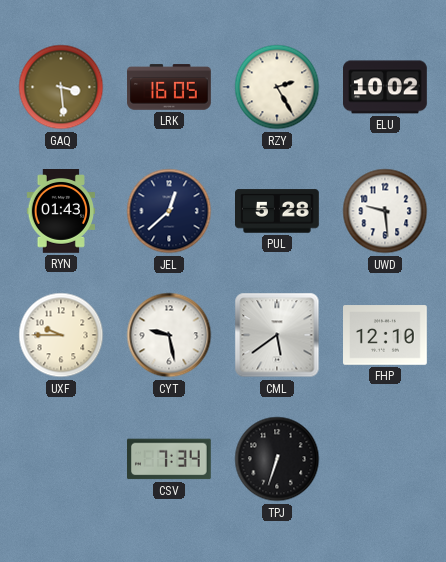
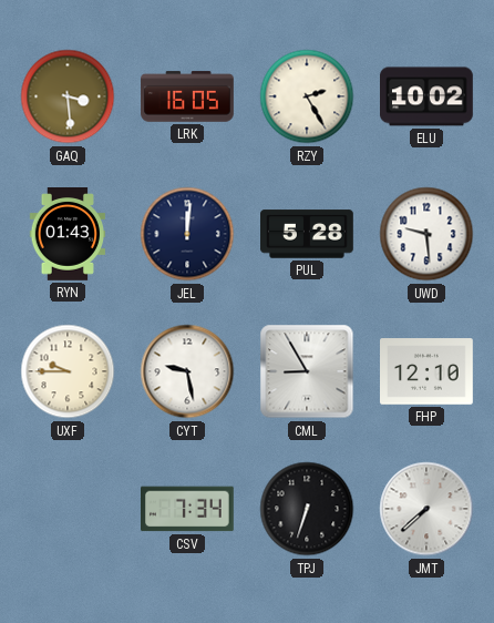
JEL: 12:38 -> 12:01 (187, 234)
CML: 5:39 -> 8:55 (307, 371)
JMT: none -> 7:38 (426, 509)
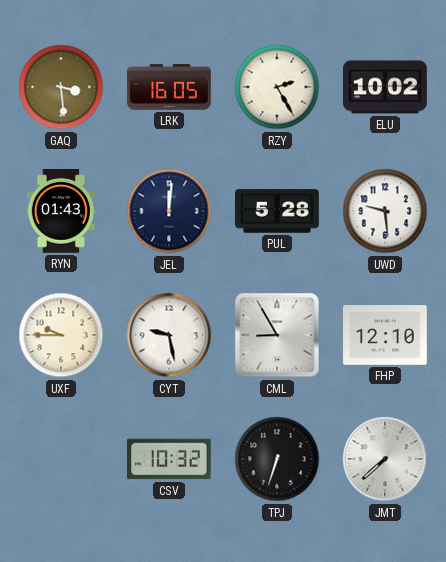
CSV: 7:34 -> 10:32 (170, 459)
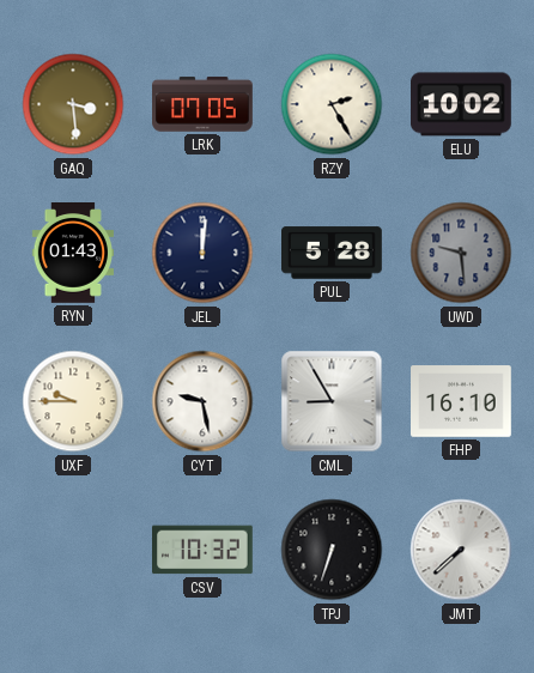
LRK: 16:05 -> 07:05 (202, 104)
UWD dial: white -> grey (461, 253)
FHP: 12:10 -> 16:10 (462, 401)
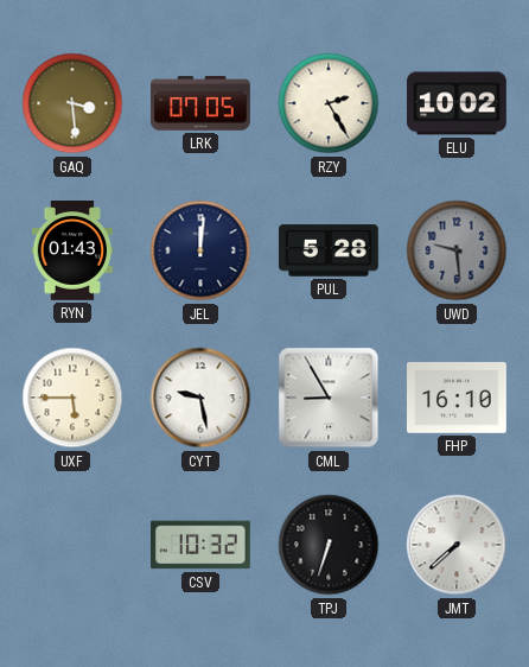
UXF: 9:45 -> 5:45 (72, 398)
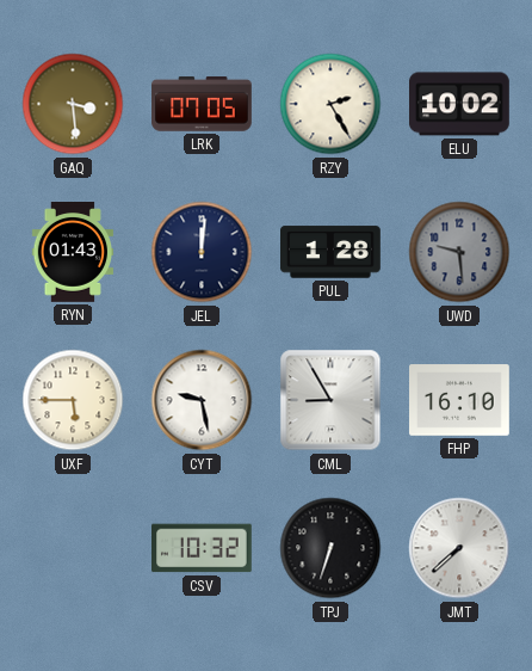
PUL: 5:28 -> 1:28 (332, 252)
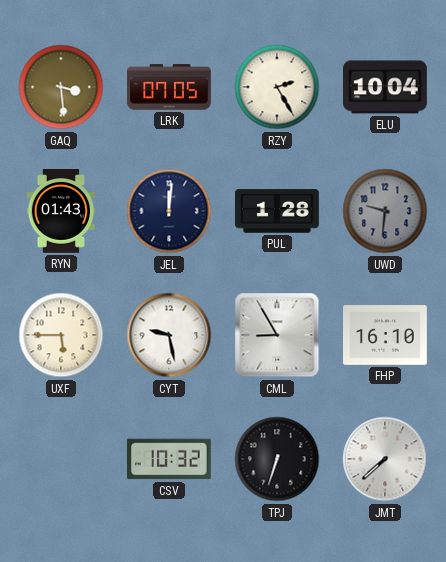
ELU: 10:02 -> 10:04 (386, 87)
UWD: 9:29 -> 9:31 (385, 211)
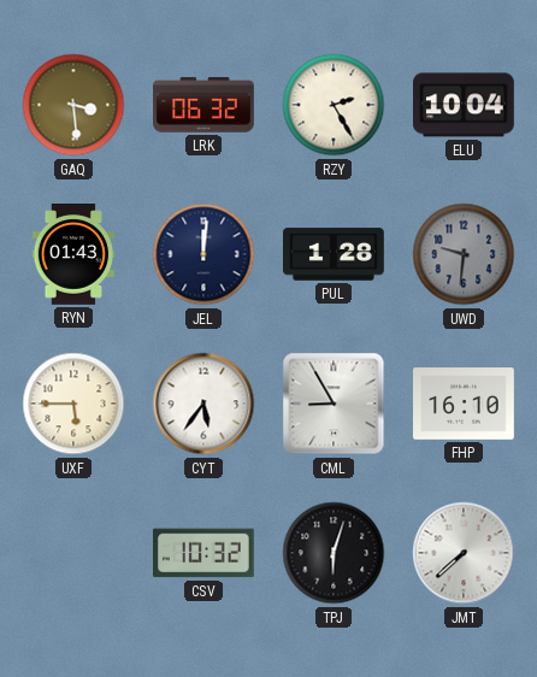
LRK: 07:05 -> 06:32 (203, 105)
CYT: 9:28 -> 5:36 (203, 404)
TPJ: 6:33 -> 6:03 (334, 553)
